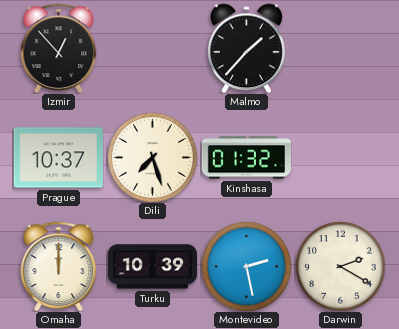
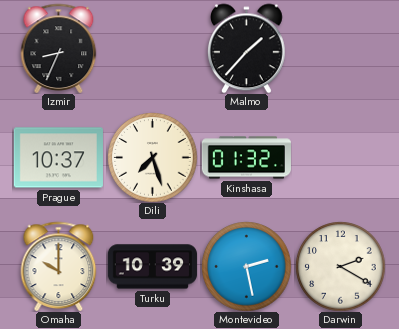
Izmir: 12:53 -> 8:34 (59, 48)
Omaha: 12:00 -> 10:00 (59, 266)
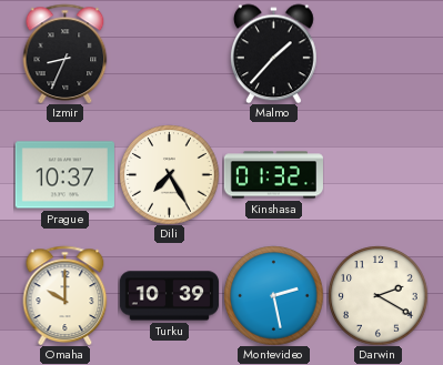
Dili: 7:27 -> 7:25 (169, 174)
